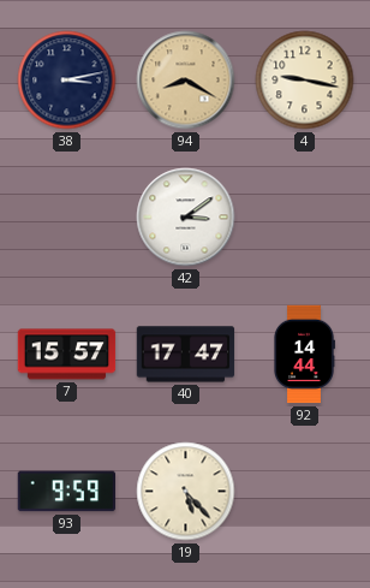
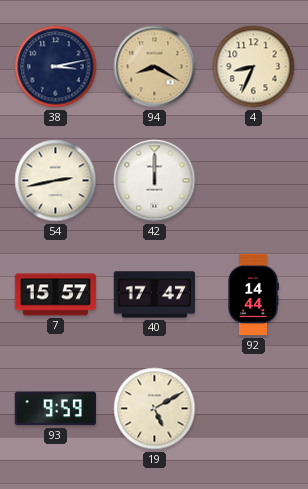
4: 9:17 -> 8:34 (254, 67)
54: none -> 2:43 (56, 181)
42: 3:09 -> 12:00 (155, 181)
19: 5:23 -> 5:10 (155, 409)
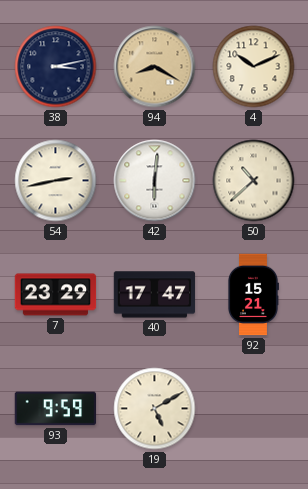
4: 8:34 -> 10:11 (254, 67)
42: 12:00 -> 6:01 (155, 181)
50: none -> 10:38 (254, 181)
7: 15:57 -> 23:29 (56, 295)
92: 14:44 -> 15:21 (254, 295)
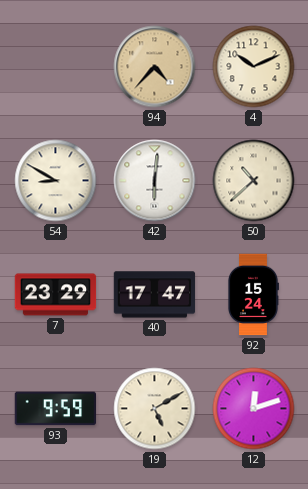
38: 3:13 -> none (56, 67)
94: 8:20 -> 4:37 (155, 67)
54: 2:43 -> 8:50 (56, 181)
92: 15:21 -> 15:24 (254, 295)
12: none -> 12:12 (254, 409)
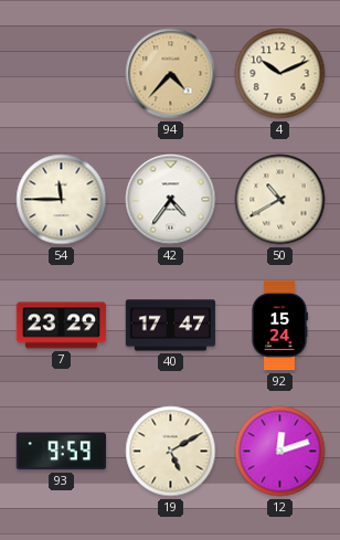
54: 8:50 -> 11:45 (62, 200)
42: 6:01 -> 4:36 (171, 200)
50: 10:38 -> 10:40 (280, 200)
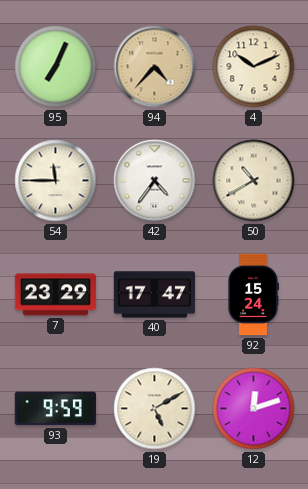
95: none -> 7:04 (56, 67)
